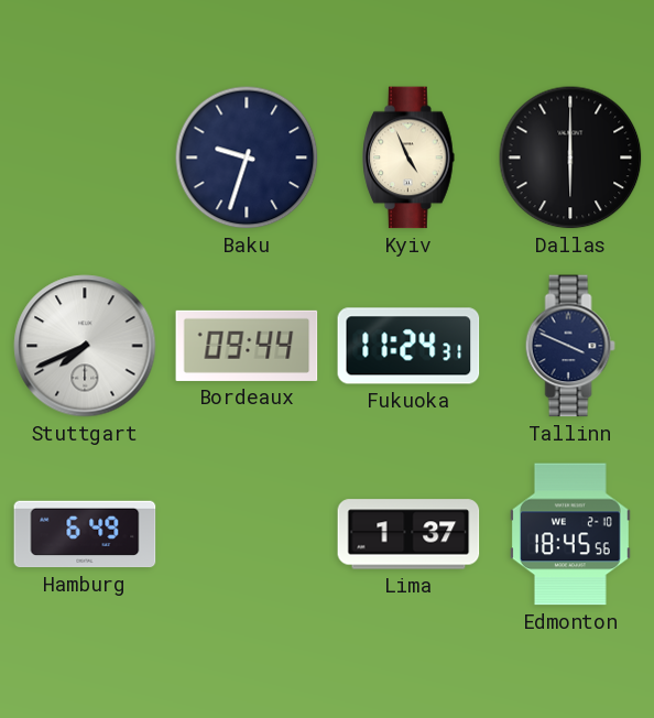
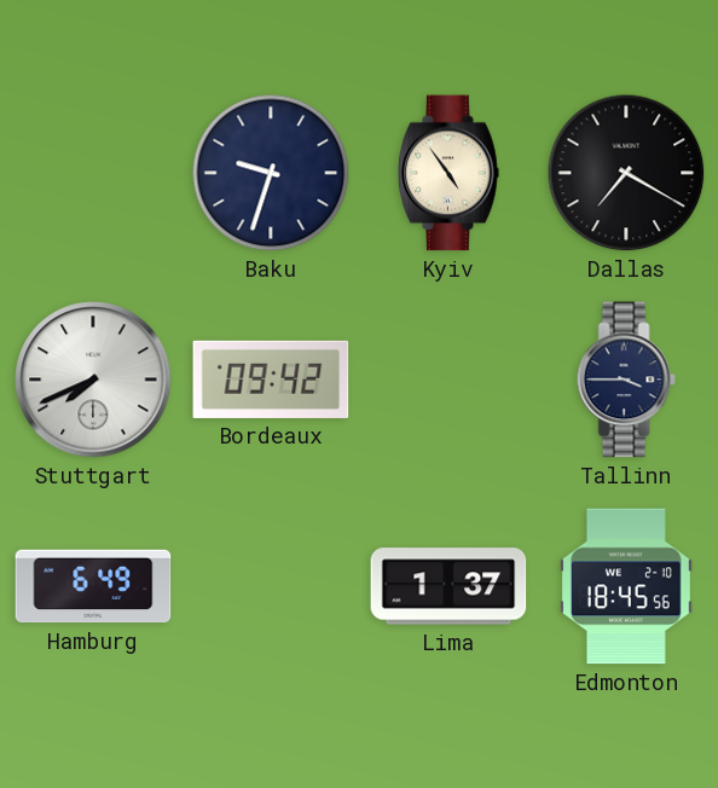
Kyiv: 4:56 -> 4:54 (448, 173)
Dallas: 6:00 -> 7:20 (626, 173)
Bordeaux: 09:44 -> 09:42 (271, 379)
Fukuoka: 11:24 -> none (408, 346)
Tallinn: 3:49 -> 3:45 (626, 379)
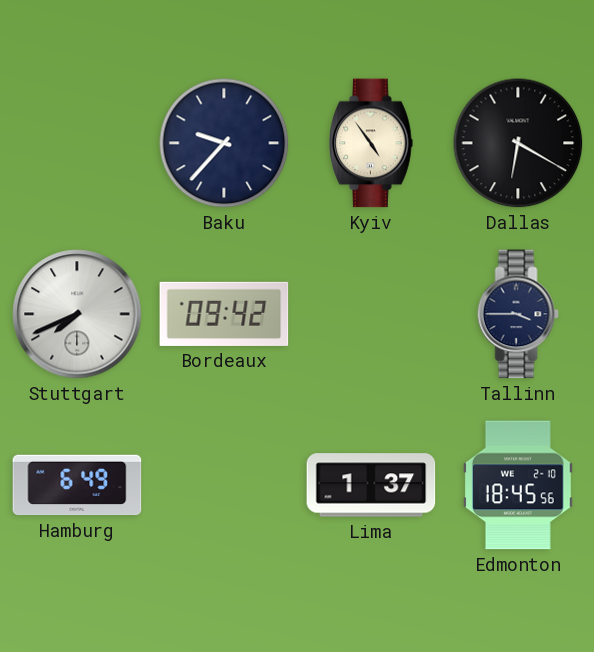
Baku: 9:33 -> 9:37 (224, 143)
Dallas: 7:20 -> 6:20 (518, 143)
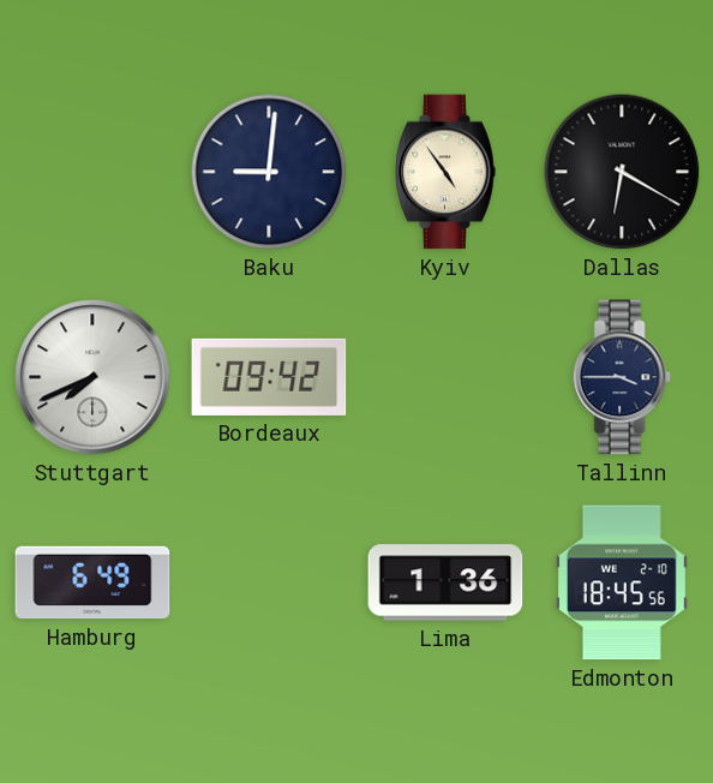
Baku: 9:37 -> 9:01 (269, 172)
Lima: 1:37 -> 1:36 (445, 582)
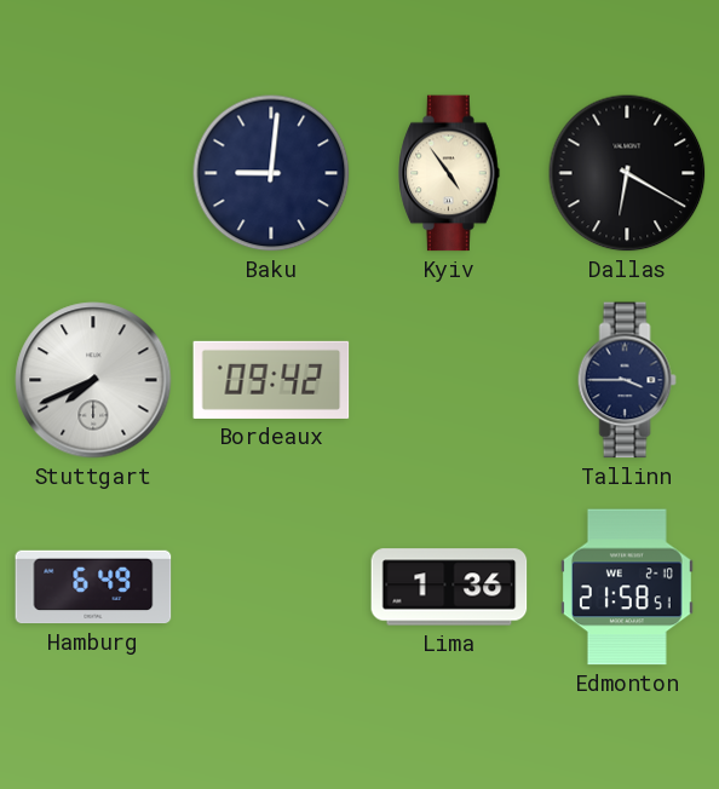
Edmonton: 18:45 -> 21:58 (627, 587)
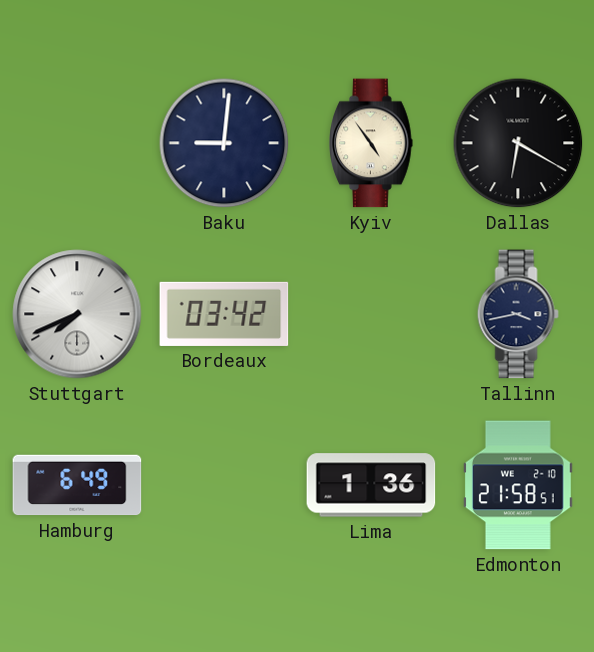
Bordeaux: 09:42 -> 03:42 (224, 314)
Tallinn: 3:45 -> 3:43 (518, 314)
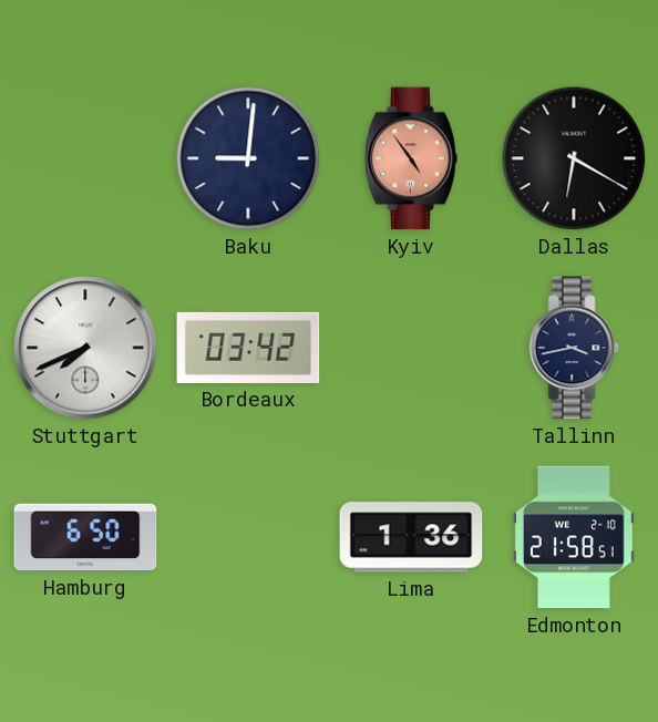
Kyiv dial: cream -> salmon (411, 158)
Hamburg: 6:49 -> 6:50 (85, 537)
